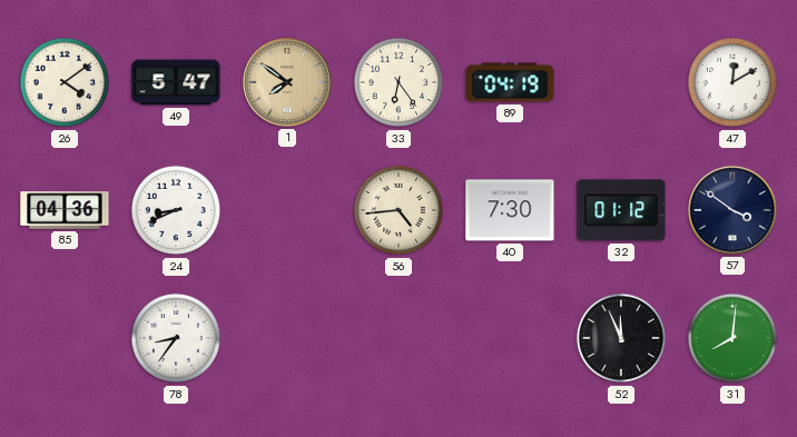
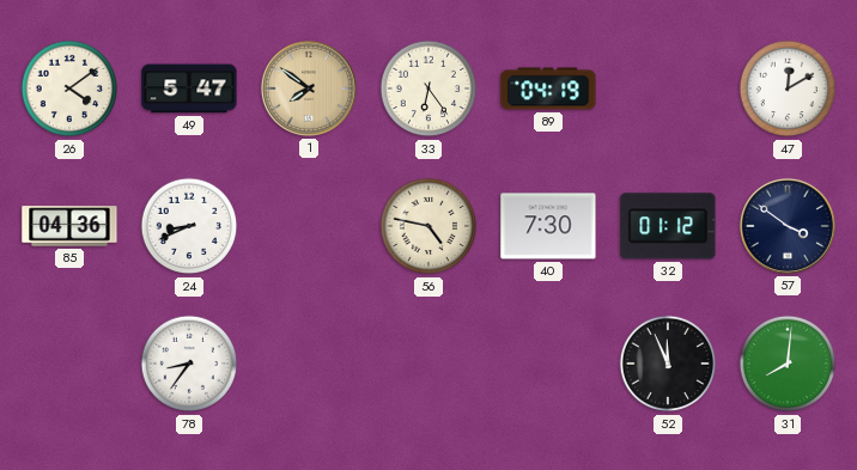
56: 4:44 -> 4:47 (428, 226)
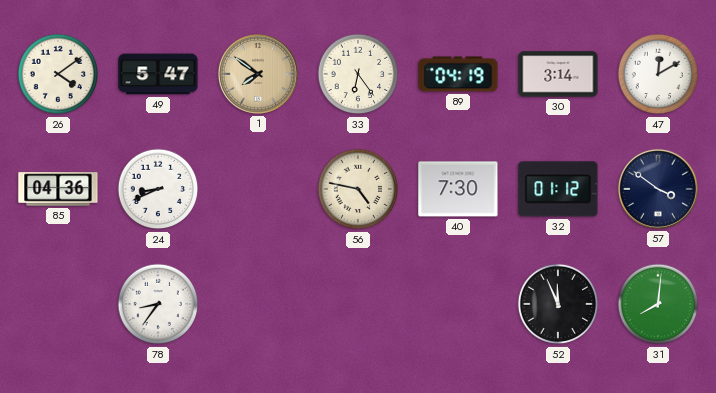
30: none -> 3:14 (558, 74)
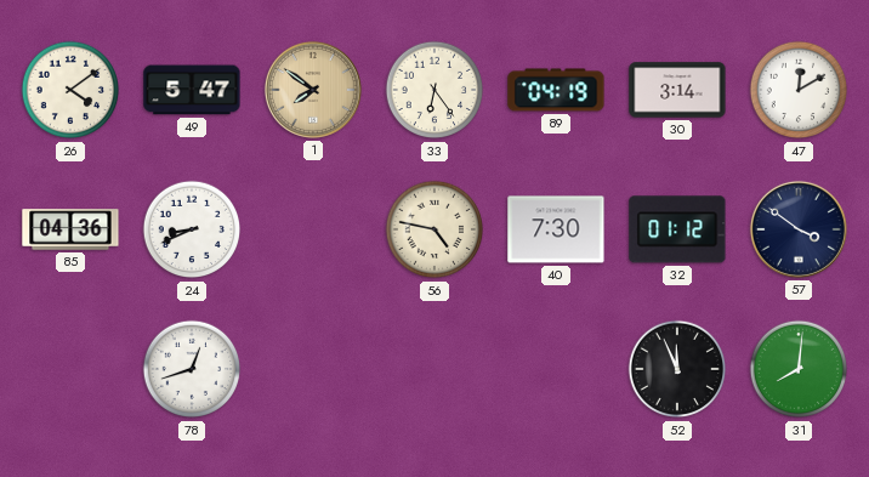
78: 8:36 -> 12:42 (192, 369)
